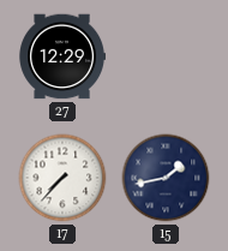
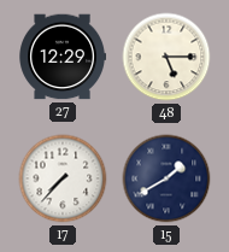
48: none -> 5:15 (166, 57)
15: 1:43 -> 1:40 (166, 178)
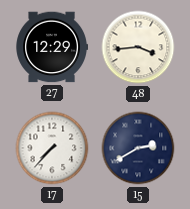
48: 5:15 -> 3:44 (138, 47)
15: 1:40 -> 2:40 (138, 148)
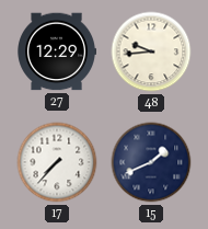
48: 3:44 -> 9:44 (151, 51)
15: 2:40 -> 1:41 (151, 162)
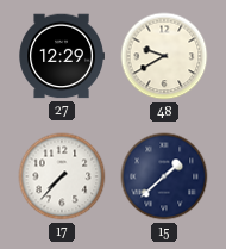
48: 9:44 -> 9:40 (164, 56)
15: 1:41 -> 1:38 (164, 176)
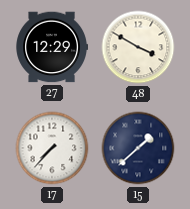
48: 9:40 -> 3:50 (138, 47)
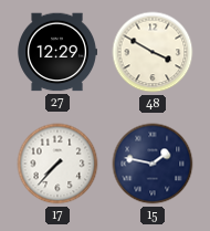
15: 1:38 -> 1:47 (153, 164)
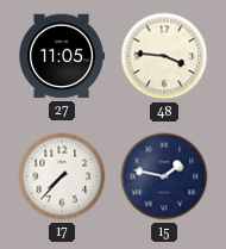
27: 12:29 -> 11:05 (61, 56)
48: 3:50 -> 3:46 (164, 56)
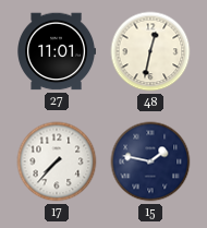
27: 11:05 -> 11:01 (56, 51)
48: 3:46 -> 12:32 (150, 51)
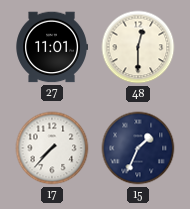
48: 12:32 -> 12:30 (138, 47)
15: 1:47 -> 1:34 (138, 148)
